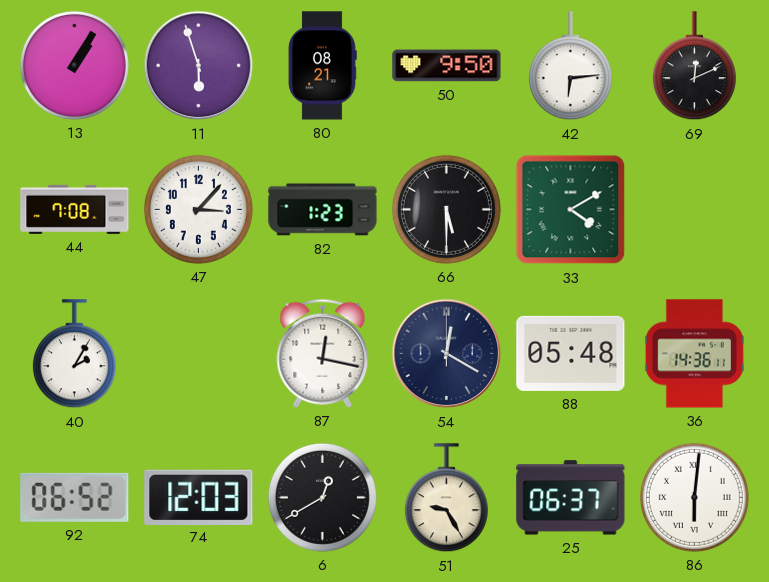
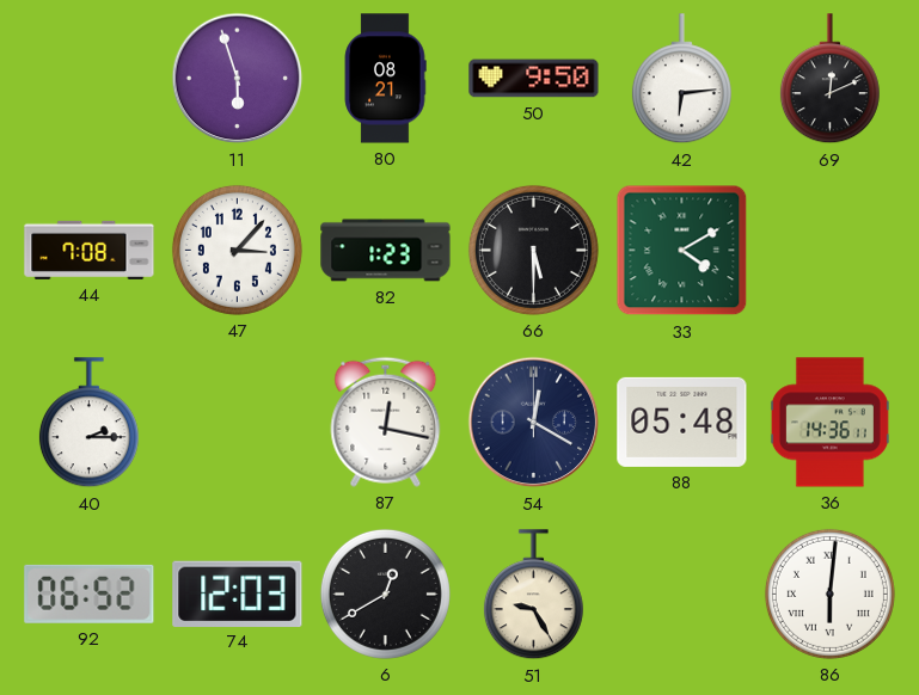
13: 1:05 -> none (74, 65)
40: 2:05 -> 2:15 (88, 423)
25: 06:37 -> none (571, 498)
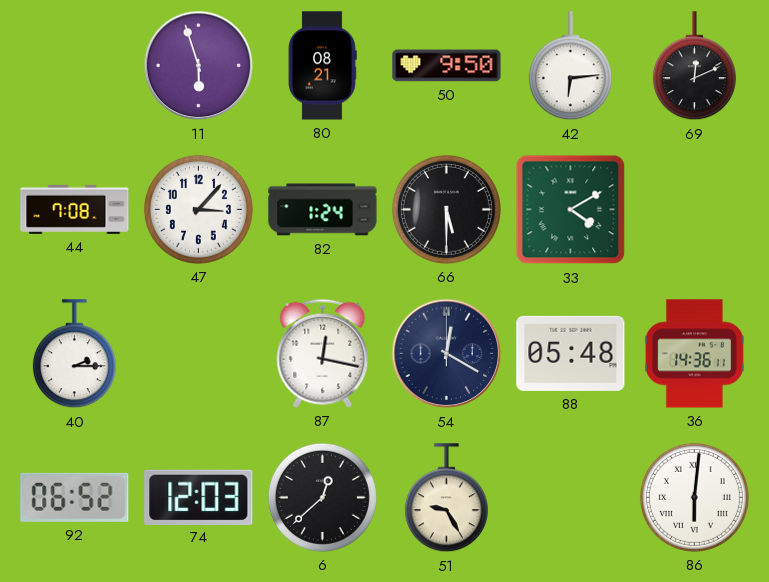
82: 1:23 -> 1:24 (323, 210)
6: 12:40 -> 12:38 (322, 497)
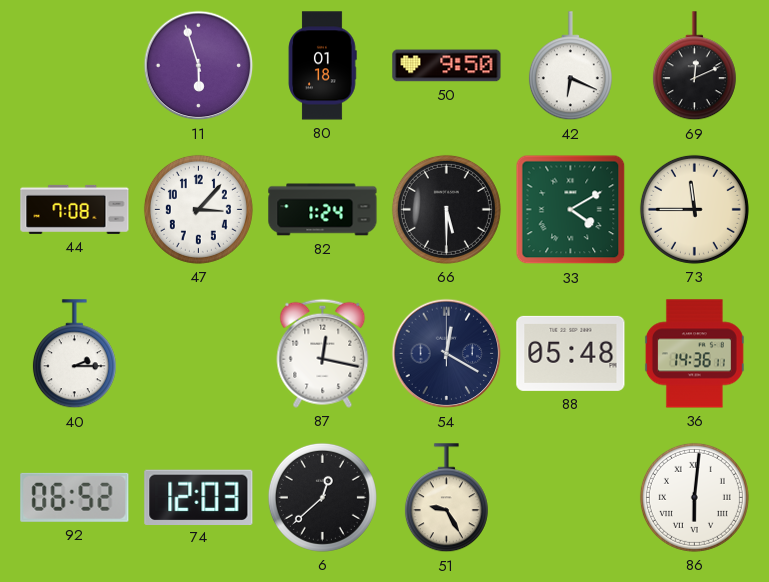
80: 08:21 -> 01:18 (322, 66)
42: 6:14 -> 6:19 (570, 66)
73: none -> 11:45 (694, 209)
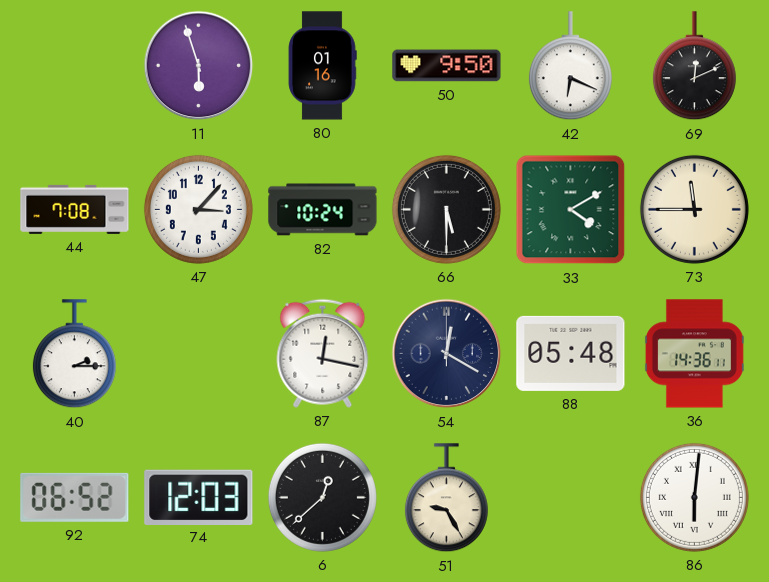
80: 01:18 -> 01:16 (322, 66)
82: 1:24 -> 10:24 (323, 210)
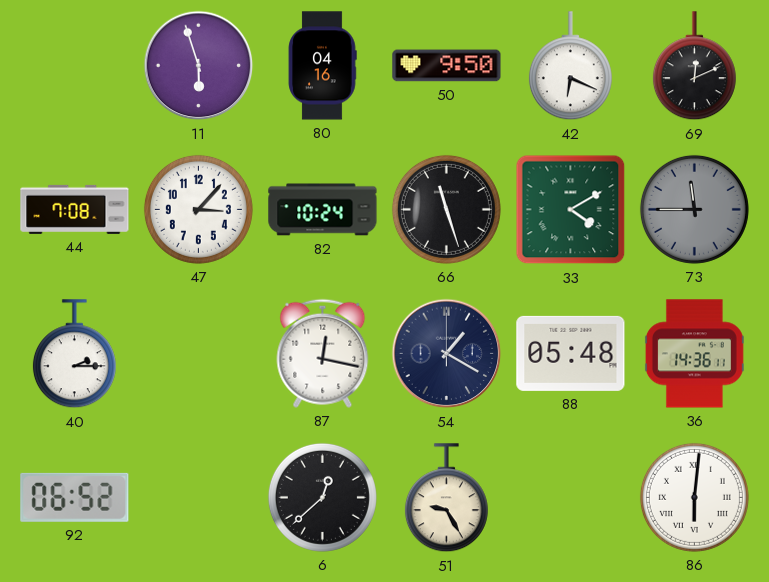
80: 01:16 -> 04:16 (322, 66)
66: 5:30 -> 11:27 (446, 209)
73 dial: cream -> grey (694, 209)
54: 12:20 -> 1:20 (447, 354)
74: 12:03 -> none (199, 497)
